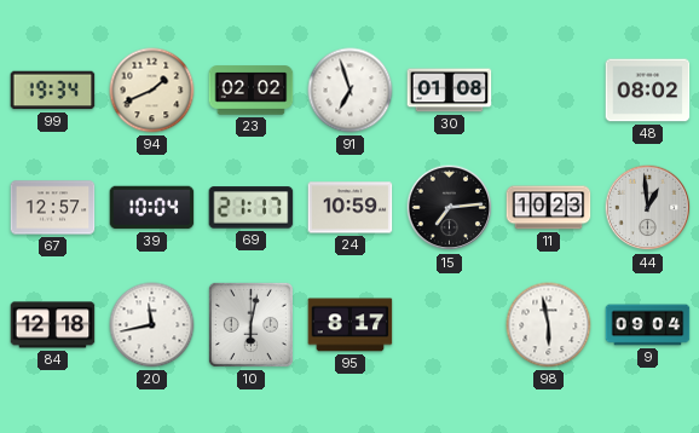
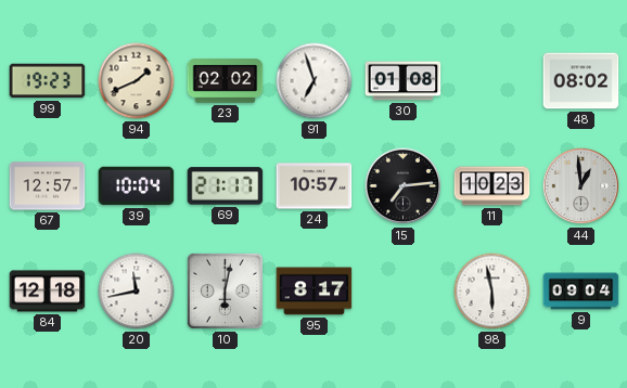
99: 19:34 -> 19:23 (48, 81)
24: 10:59 -> 10:57 (315, 186)
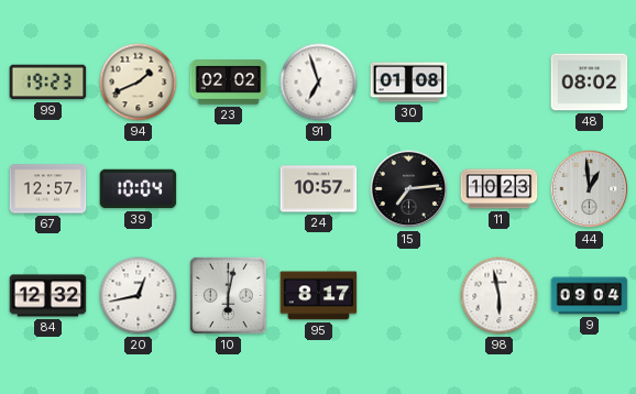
69: 21:17 -> none (226, 186)
84: 12:18 -> 12:32 (48, 296)
20: 11:43 -> 12:43 (139, 296)
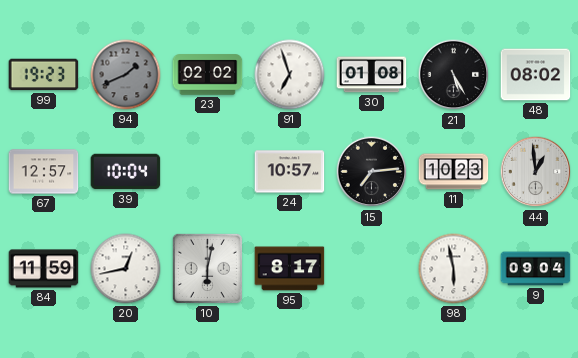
94 dial: cream -> grey (126, 75)
21: none -> 5:25 (454, 75)
84: 12:32 -> 11:59 (44, 269)
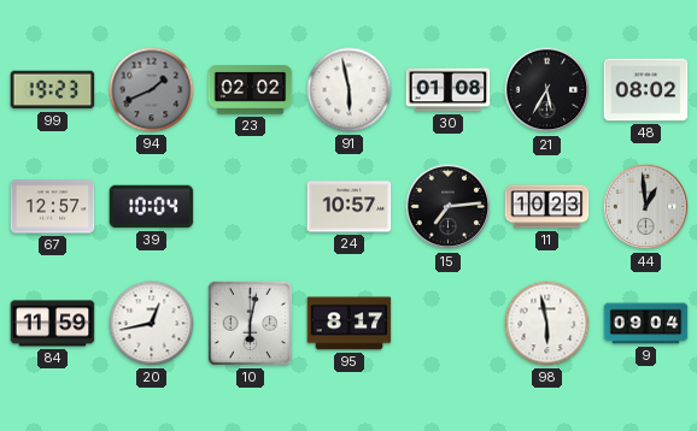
91: 6:57 -> 5:58 (350, 90)
21: 5:25 -> 5:35 (547, 90)
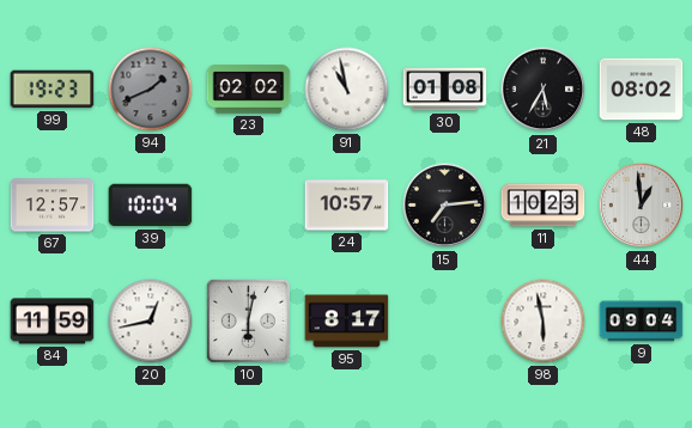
91: 5:58 -> 10:58 (347, 90)
